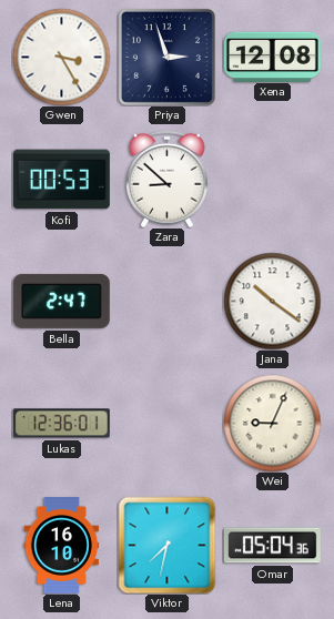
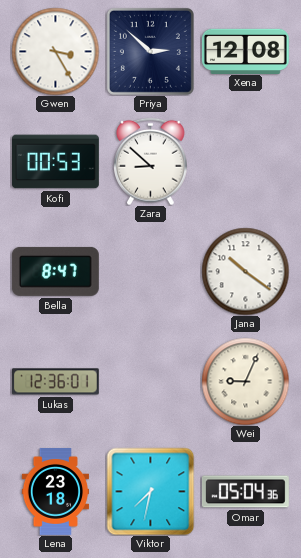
Priya: 2:57 -> 2:52 (150, 51)
Bella: 2:47 -> 8:47 (55, 271)
Lena: 16:10 -> 23:18 (55, 492)
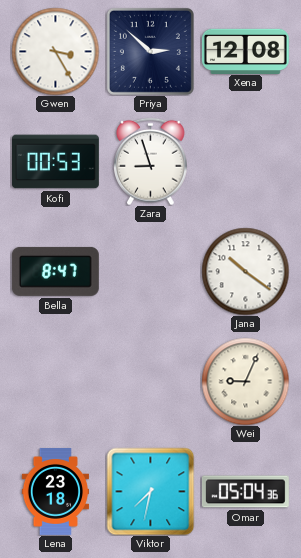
Zara: 8:52 -> 8:57 (151, 161)
Lukas: 12:36 -> none (55, 382)
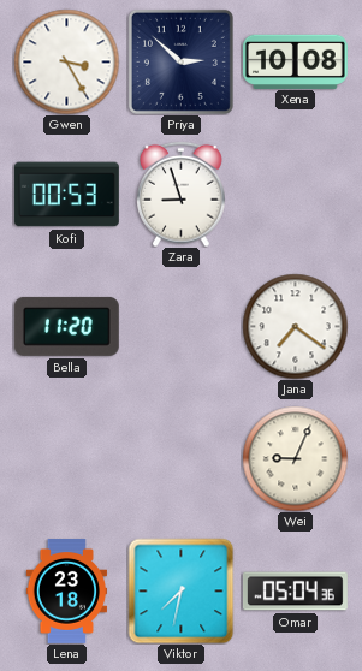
Xena: 12:08 -> 10:08 (295, 61)
Bella: 8:47 -> 11:20 (66, 326)
Jana: 10:21 -> 7:21 (295, 326)
